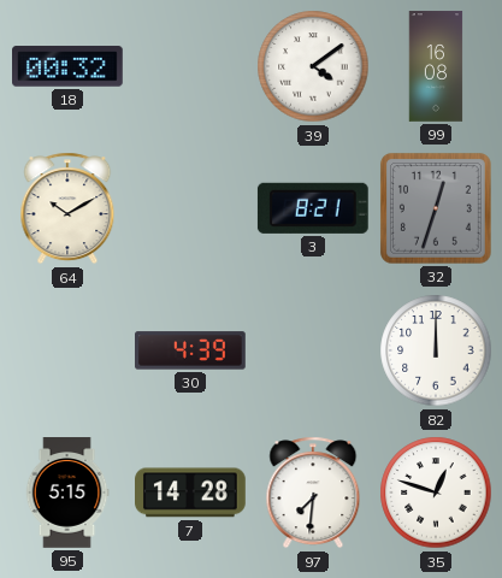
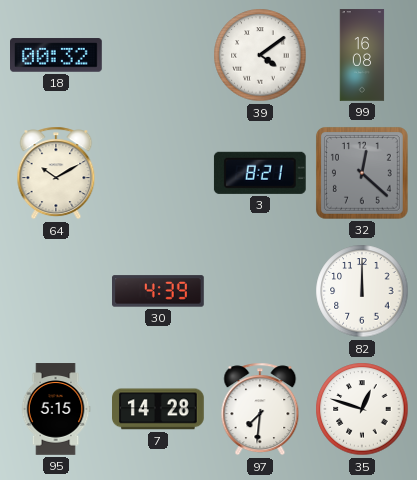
32: 12:33 -> 12:22 (362, 173)
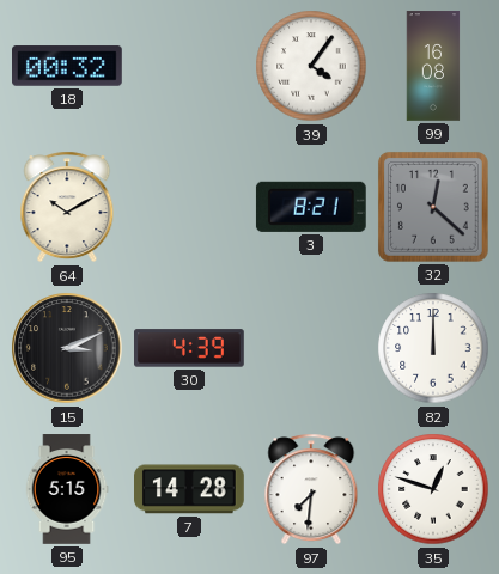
39: 4:09 -> 4:06 (311, 66)
15: none -> 3:11 (67, 348)
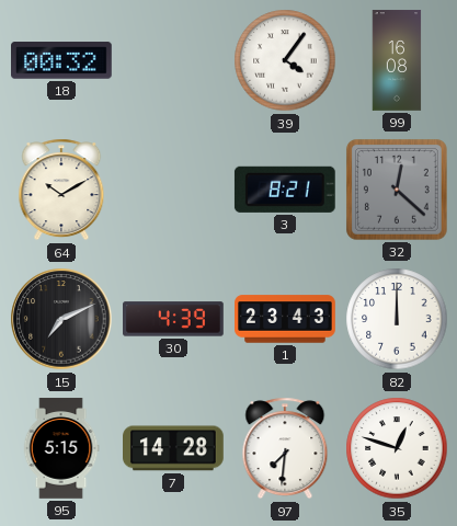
15: 3:11 -> 7:11 (61, 319)
1: none -> 23:43 (285, 319)
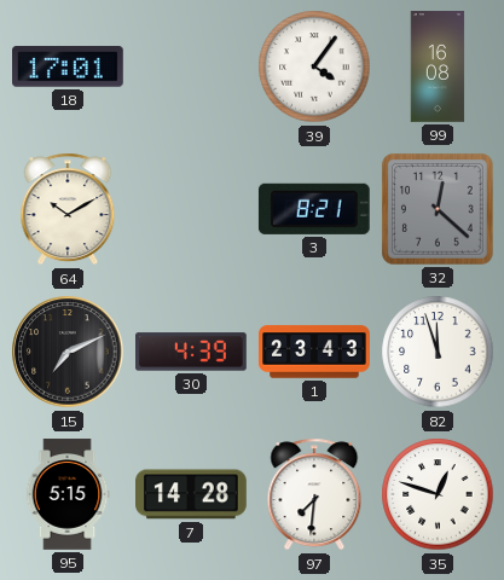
18: 00:32 -> 17:01 (69, 66)
82: 12:00 -> 11:57 (438, 352)
